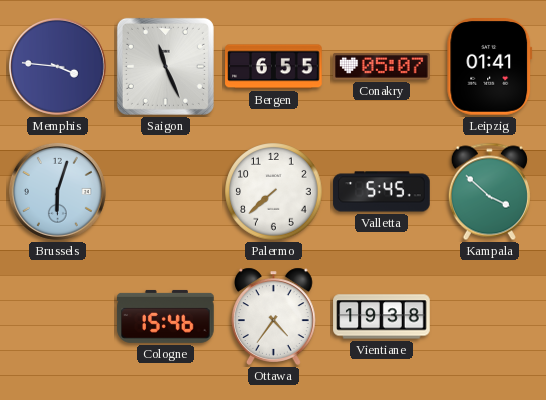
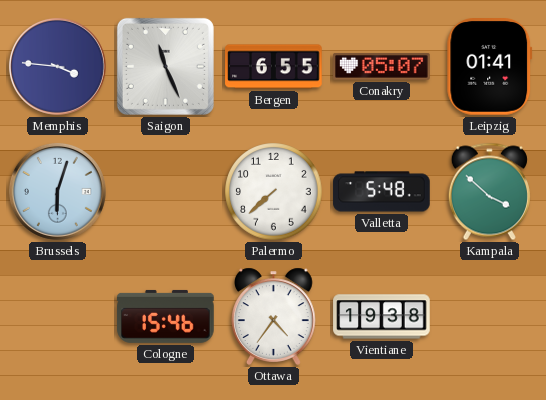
Valletta: 5:45 -> 5:48 (382, 192)
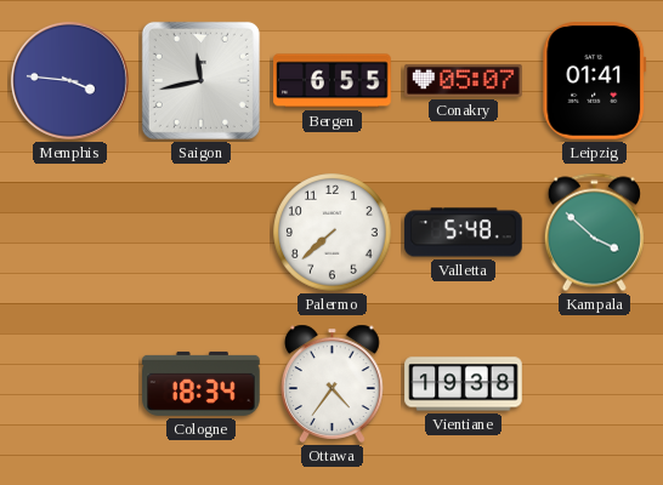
Saigon: 11:26 -> 11:43 (200, 80)
Brussels: 6:03 -> none (57, 191)
Cologne: 15:46 -> 18:34 (202, 383)
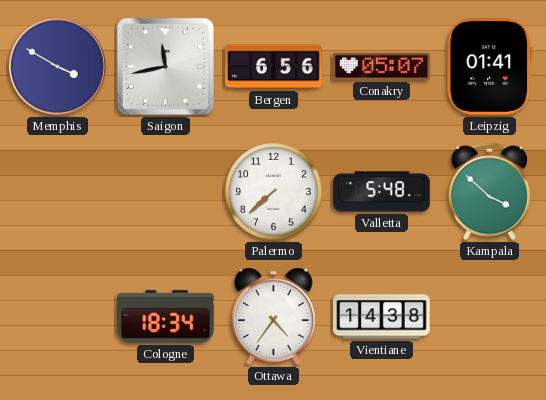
Memphis: 3:46 -> 3:50 (57, 66)
Bergen: 6:55 -> 6:56 (274, 67)
Vientiane: 19:38 -> 14:38 (382, 317)
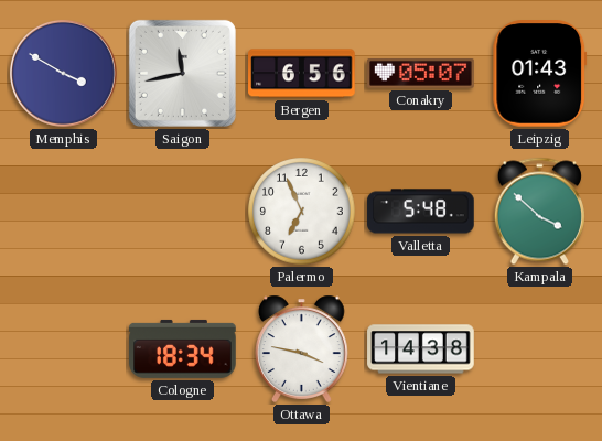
Leipzig: 01:41 -> 01:43 (540, 74)
Palermo: 7:38 -> 6:56 (302, 212)
Ottawa: 4:36 -> 3:47 (302, 348)
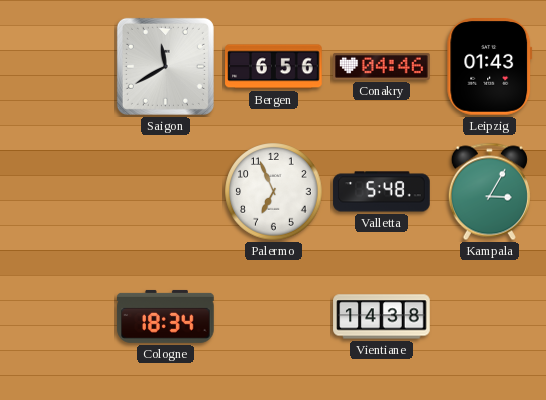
Memphis: 3:50 -> none (63, 73)
Saigon: 11:43 -> 11:40 (165, 66)
Conakry: 05:07 -> 04:46 (382, 66)
Kampala: 3:52 -> 3:05 (489, 192)
Ottawa: 3:47 -> none (302, 348)
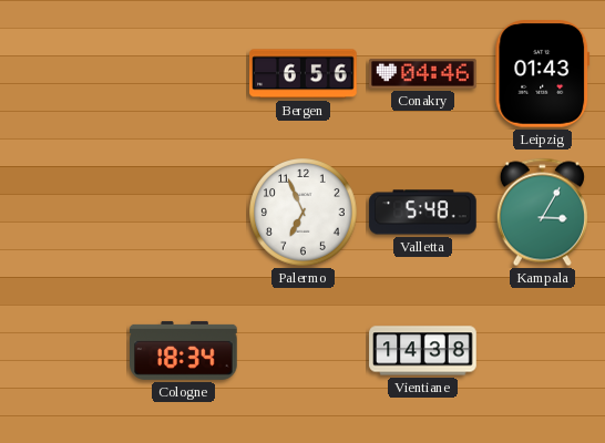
Saigon: 11:40 -> none (165, 66)
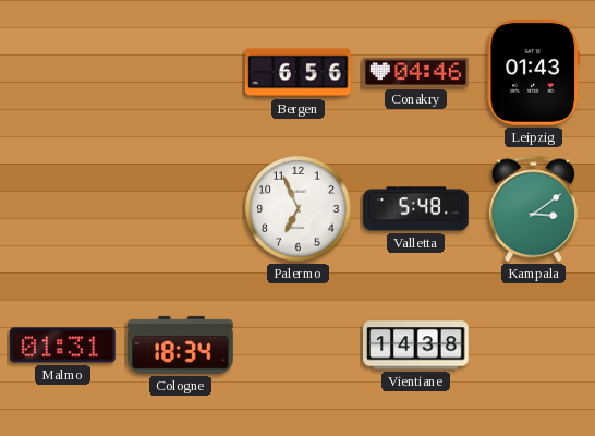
Kampala: 3:05 -> 3:09 (533, 209)
Malmo: none -> 01:31 (63, 346)
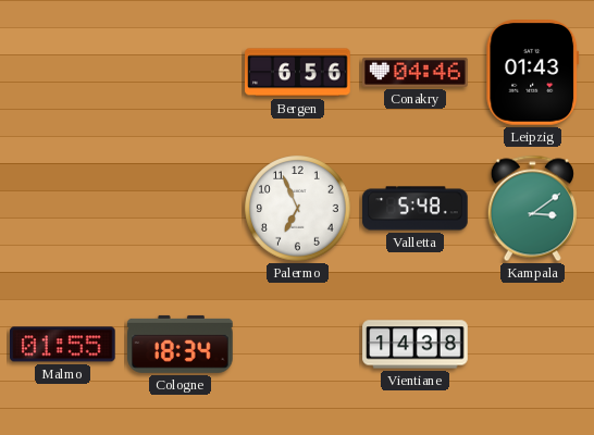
Malmo: 01:31 -> 01:55 (63, 345)
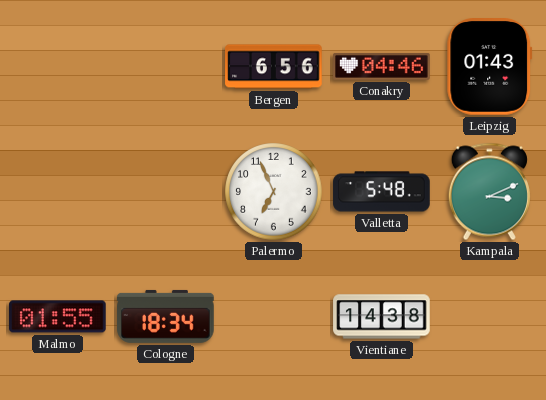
Kampala: 3:09 -> 3:11 (489, 192)
